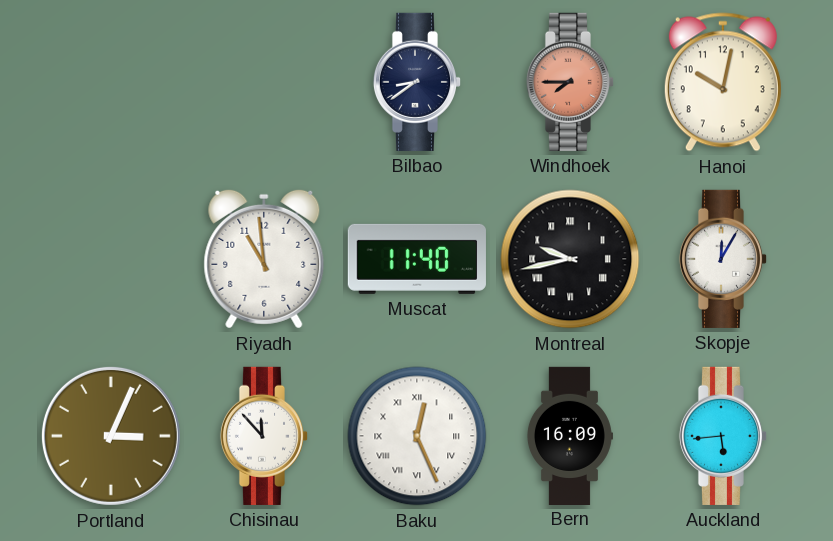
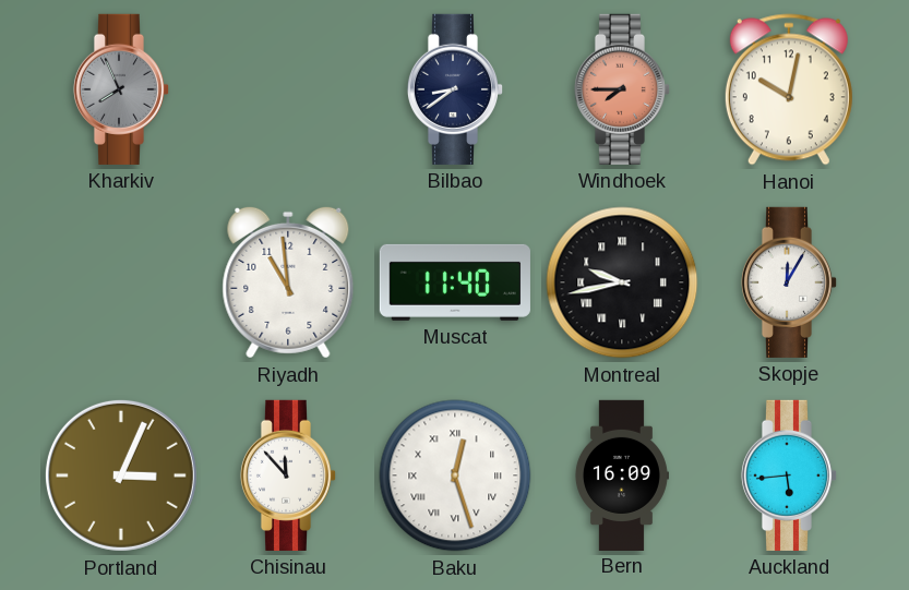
Kharkiv: none -> 7:56 (121, 89)
Baku: 12:26 -> 12:27 (455, 475)
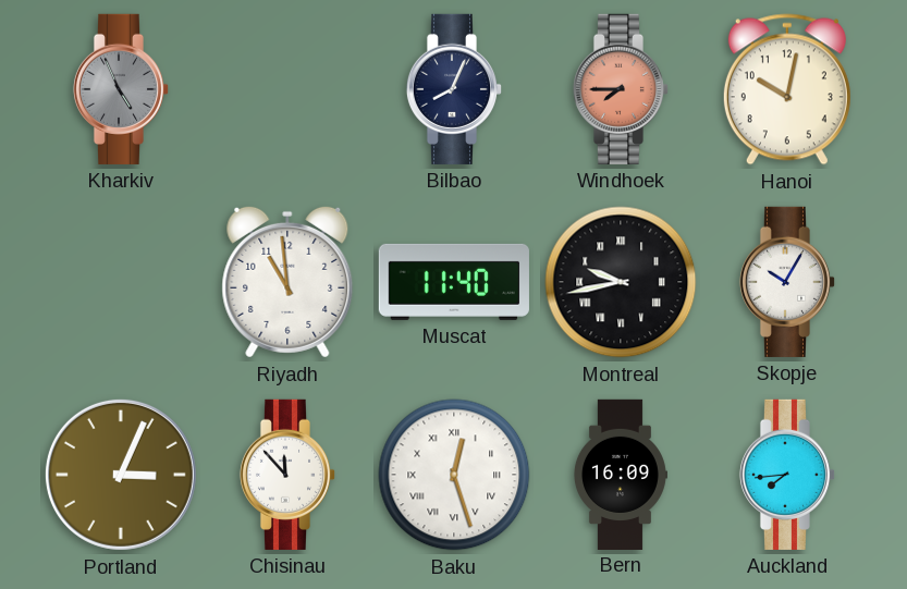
Kharkiv: 7:56 -> 4:56 (121, 89)
Bilbao: 8:39 -> 8:04 (454, 89)
Skopje: 12:05 -> 10:05 (787, 282)
Auckland: 5:44 -> 7:44 (787, 475)
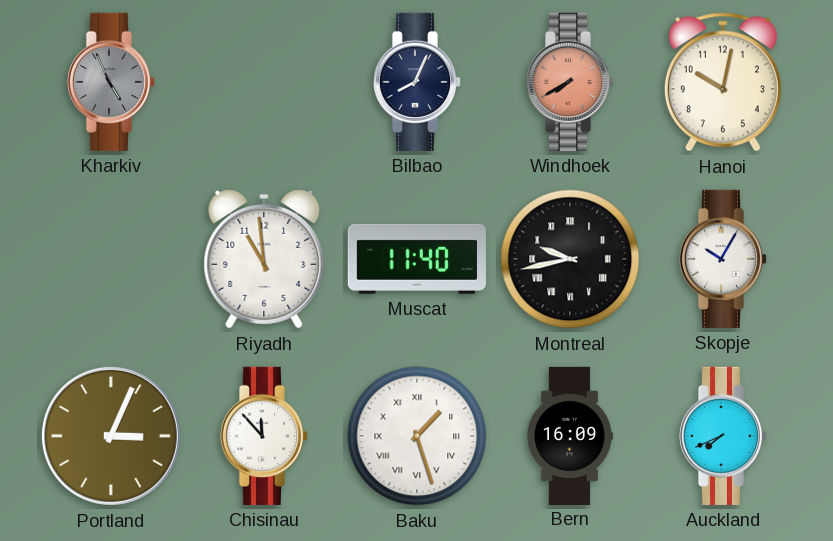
Windhoek: 7:45 -> 7:40 (570, 82)
Baku: 12:27 -> 1:27 (417, 436)
Auckland: 7:44 -> 7:41 (723, 436)
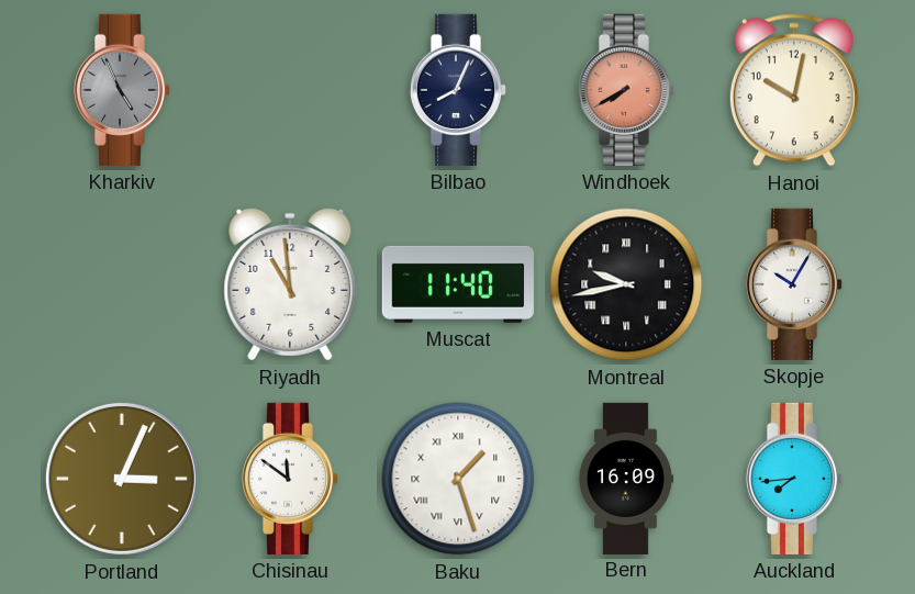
Chisinau: 11:53 -> 11:51 (290, 479)
Auckland: 7:41 -> 7:44 (794, 479)
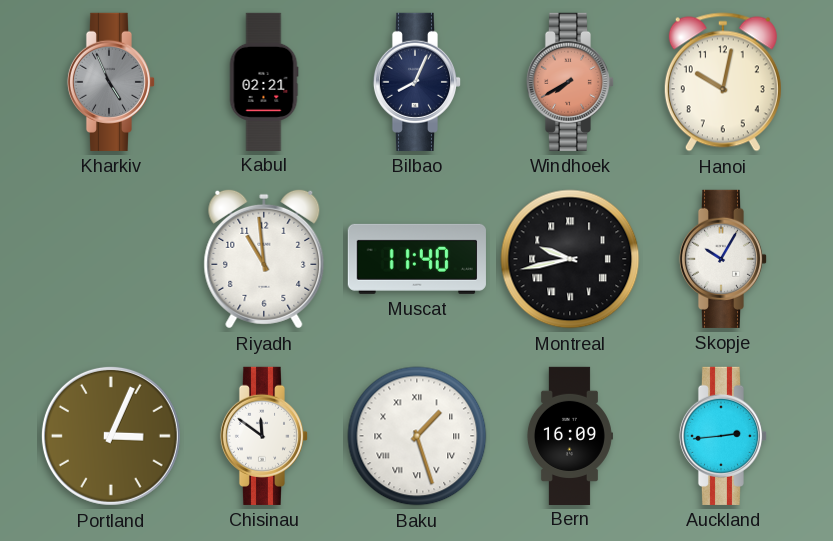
Kabul: none -> 02:21 (264, 81)
Auckland: 7:44 -> 2:44 (723, 436)
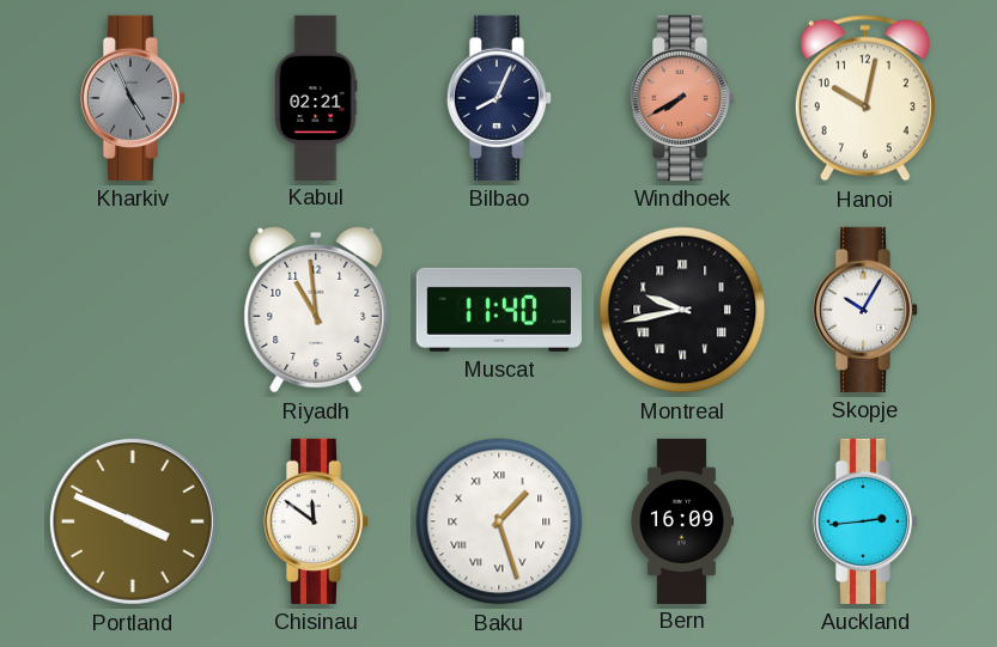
Portland: 3:04 -> 3:49 (133, 521)
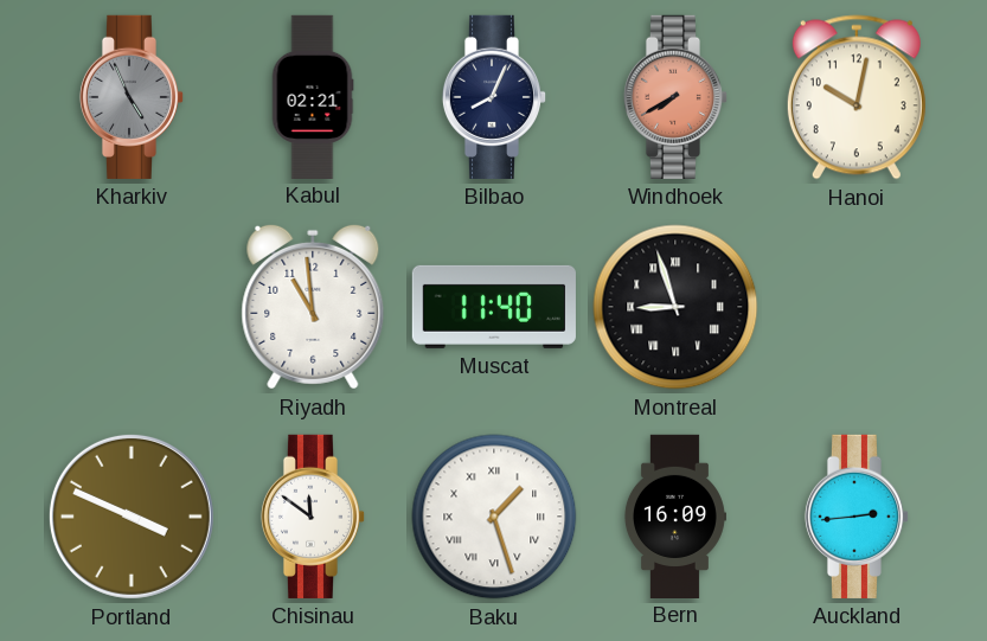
Montreal: 9:43 -> 8:57 (675, 307)
Skopje: 10:05 -> none (865, 310)
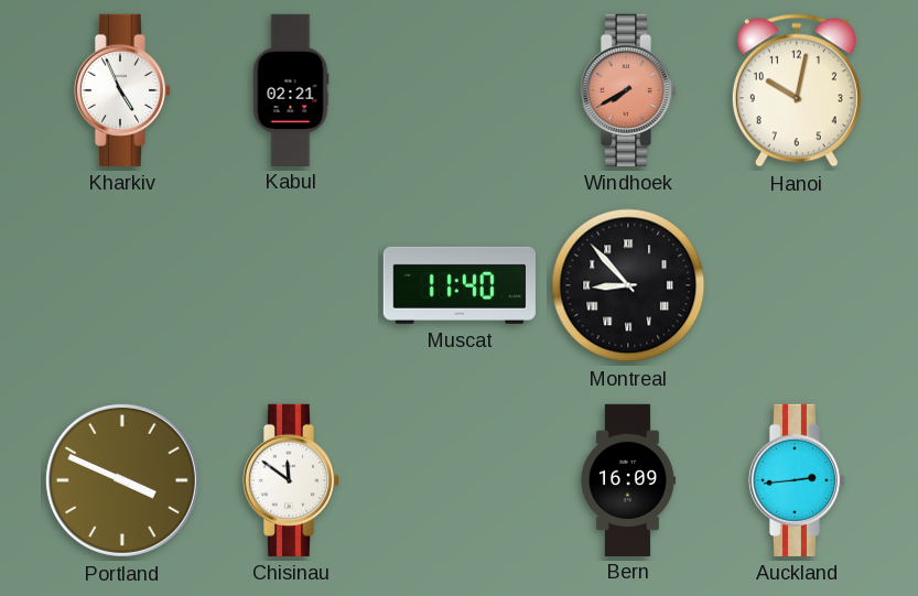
Kharkiv dial: grey -> white (122, 90)
Bilbao: 8:04 -> none (494, 97)
Riyadh: 10:59 -> none (313, 307)
Montreal: 8:57 -> 8:53 (628, 285)
Baku: 1:27 -> none (494, 517)
